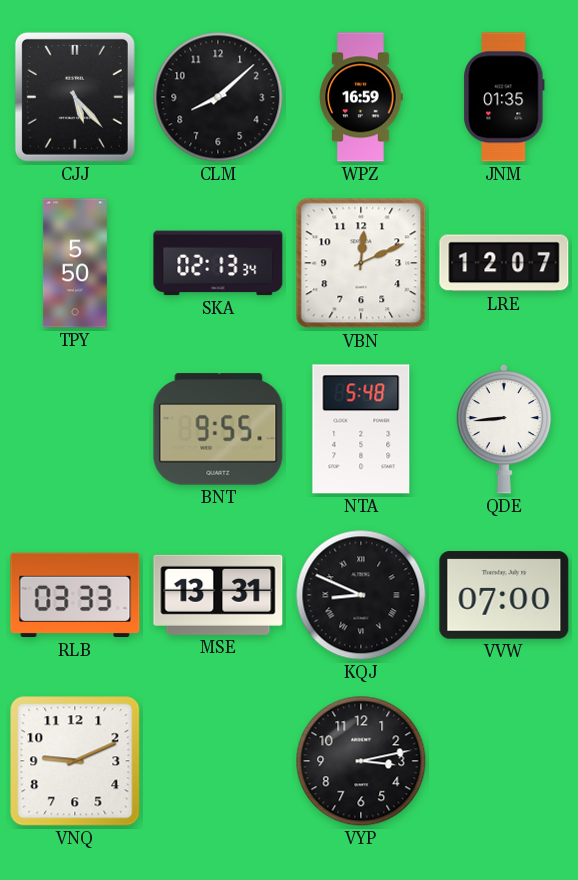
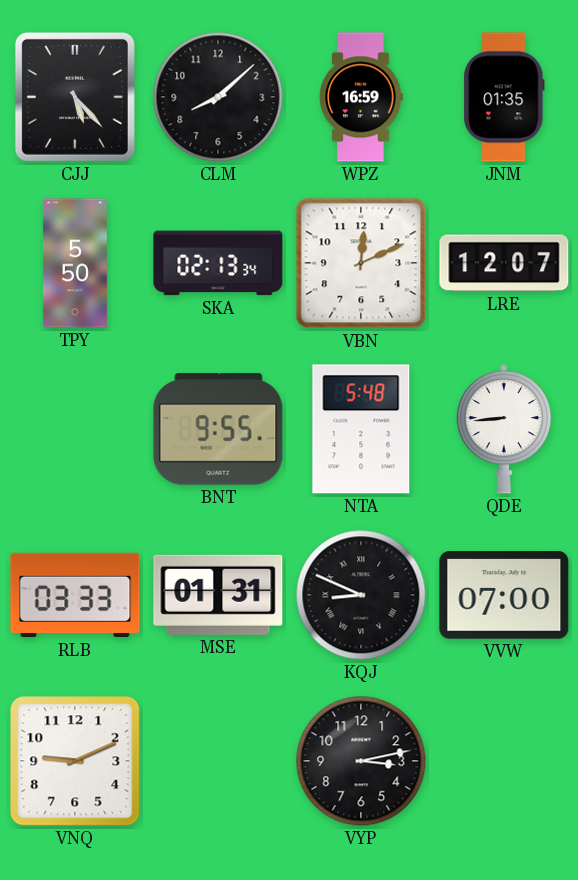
MSE: 13:31 -> 01:31 (218, 595)
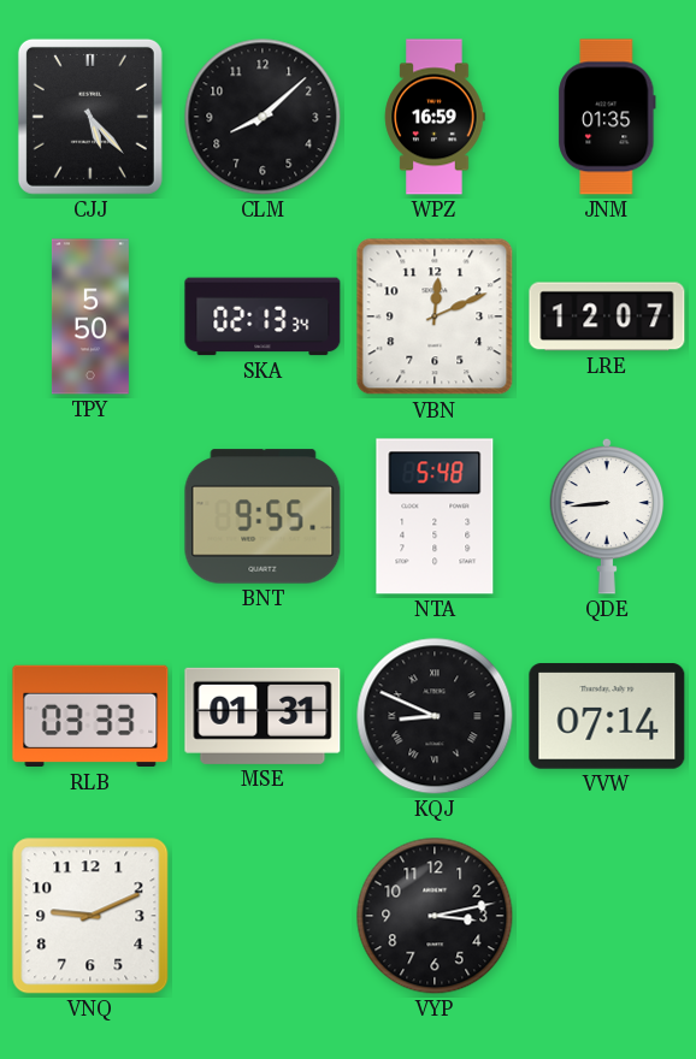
VVW: 07:00 -> 07:14 (607, 716)
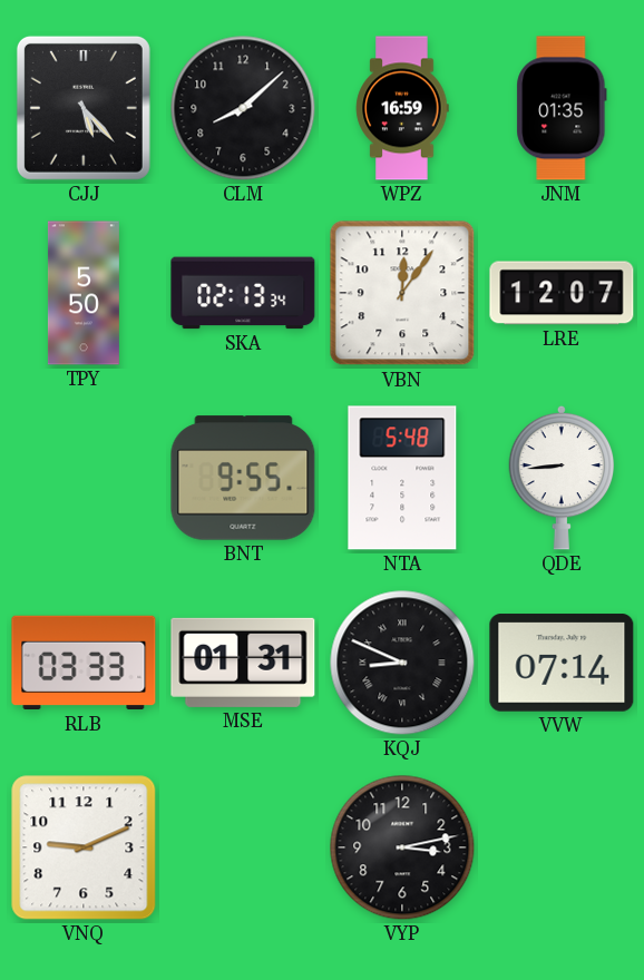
VBN: 12:11 -> 12:06 (402, 293)
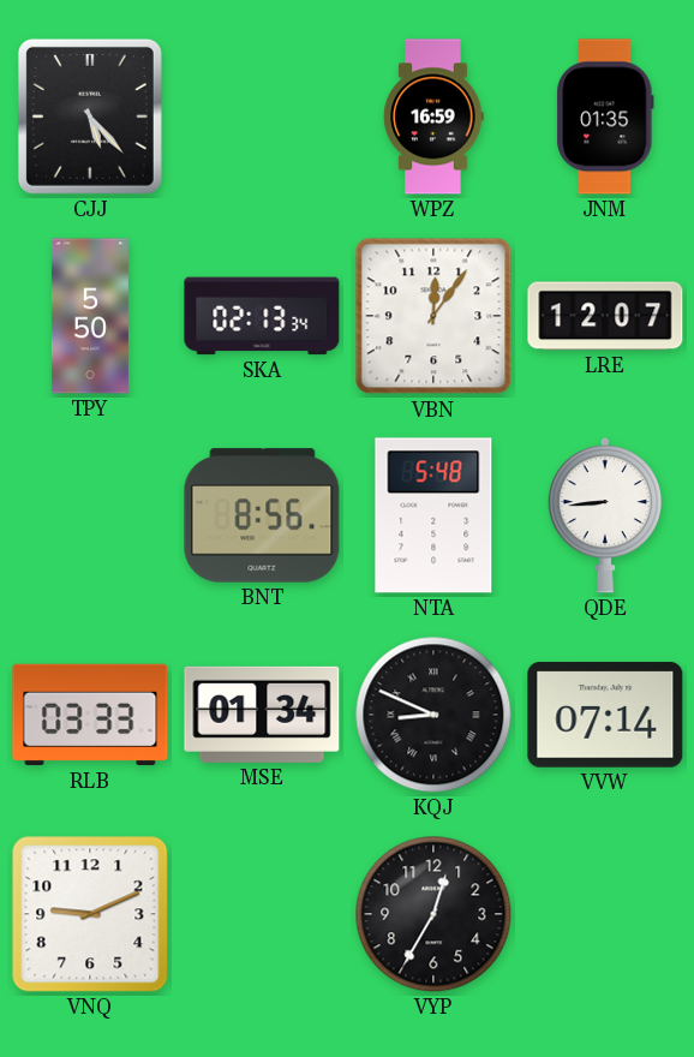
CLM: 8:08 -> none (243, 108)
BNT: 9:55 -> 8:56 (262, 515)
MSE: 01:31 -> 01:34 (262, 715)
VYP: 3:13 -> 12:35 (433, 914)
